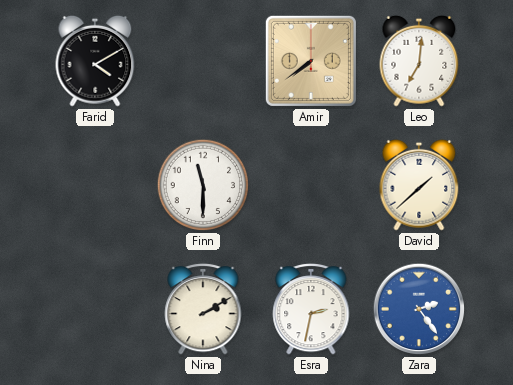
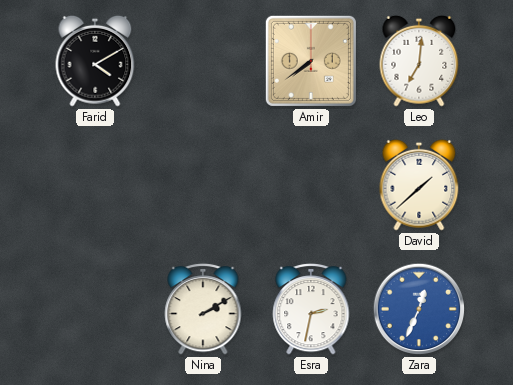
Finn: 11:30 -> none (203, 185)
Zara: 2:24 -> 12:34 (419, 309)
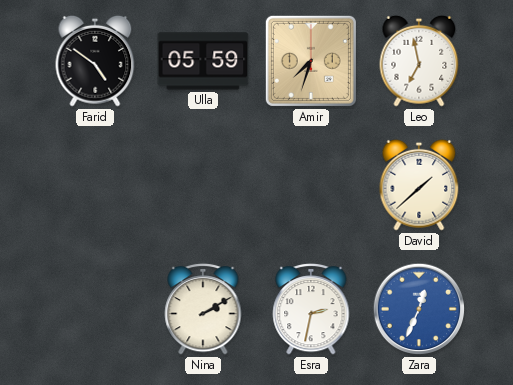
Farid: 4:10 -> 4:51 (95, 61)
Ulla: none -> 05:59 (203, 61)
Amir: 7:39 -> 7:33 (311, 61)
Leo: 7:01 -> 6:58 (419, 61)
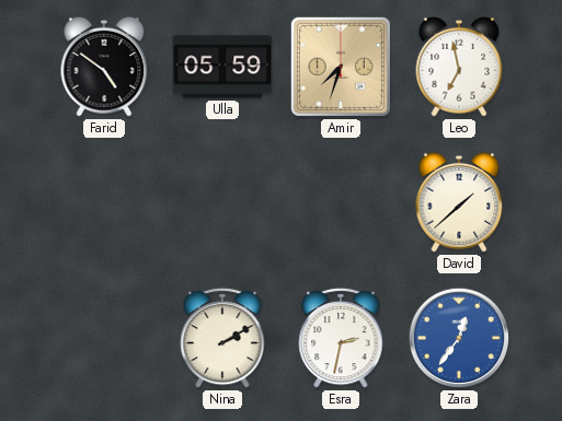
Zara: 12:34 -> 12:36 (459, 338)
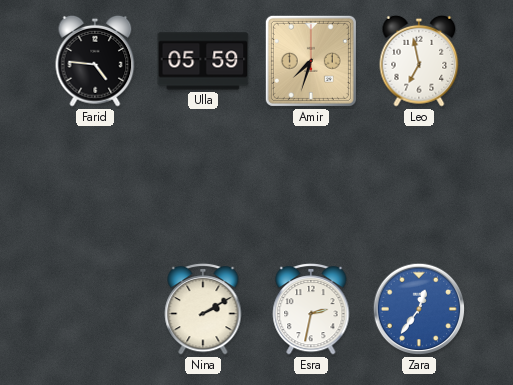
Farid: 4:51 -> 4:46 (95, 61)
David: 1:38 -> none (459, 202)
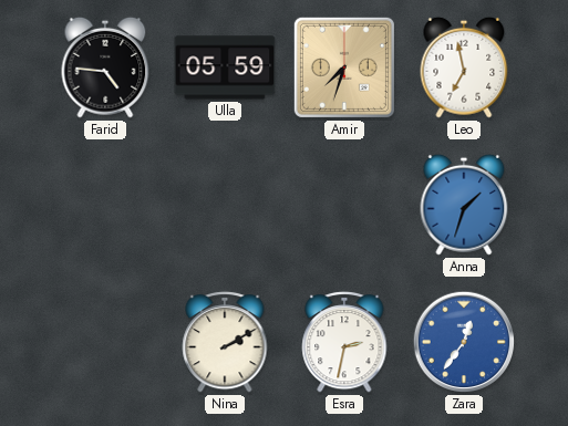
Anna: none -> 1:33 (464, 205)
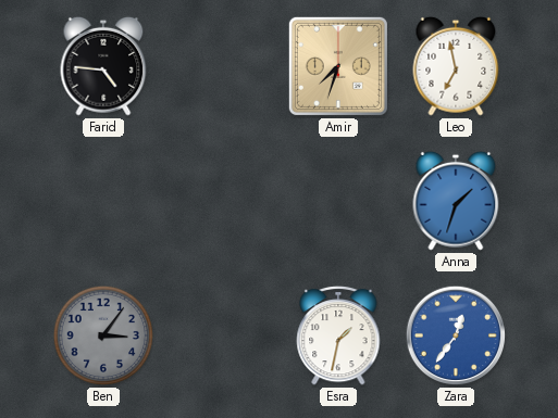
Ulla: 05:59 -> none (225, 67)
Ben: none -> 3:06 (103, 335)
Nina: 2:10 -> none (225, 342)
Esra: 2:32 -> 1:32 (338, 335)
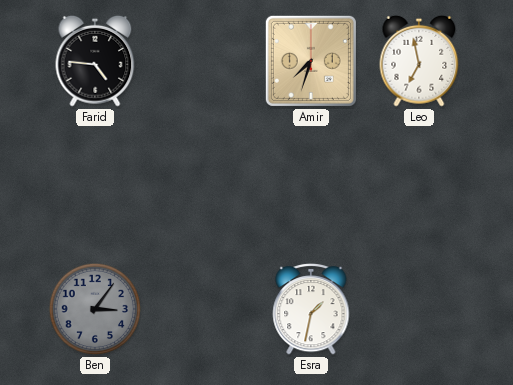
Anna: 1:33 -> none (456, 201)
Zara: 12:36 -> none (456, 335)
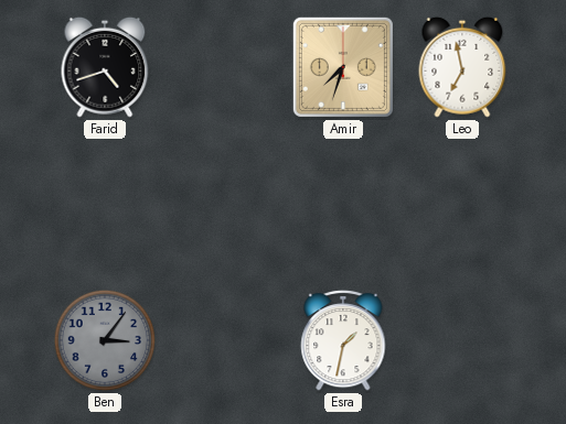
Farid: 4:46 -> 4:42 (105, 67)
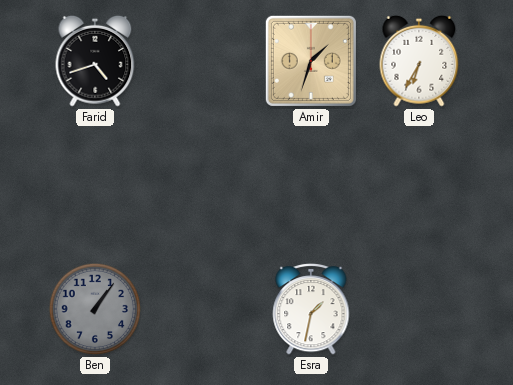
Amir: 7:33 -> 1:33 (311, 61)
Leo: 6:58 -> 6:35 (419, 61)
Ben: 3:06 -> 1:06 (95, 309)
